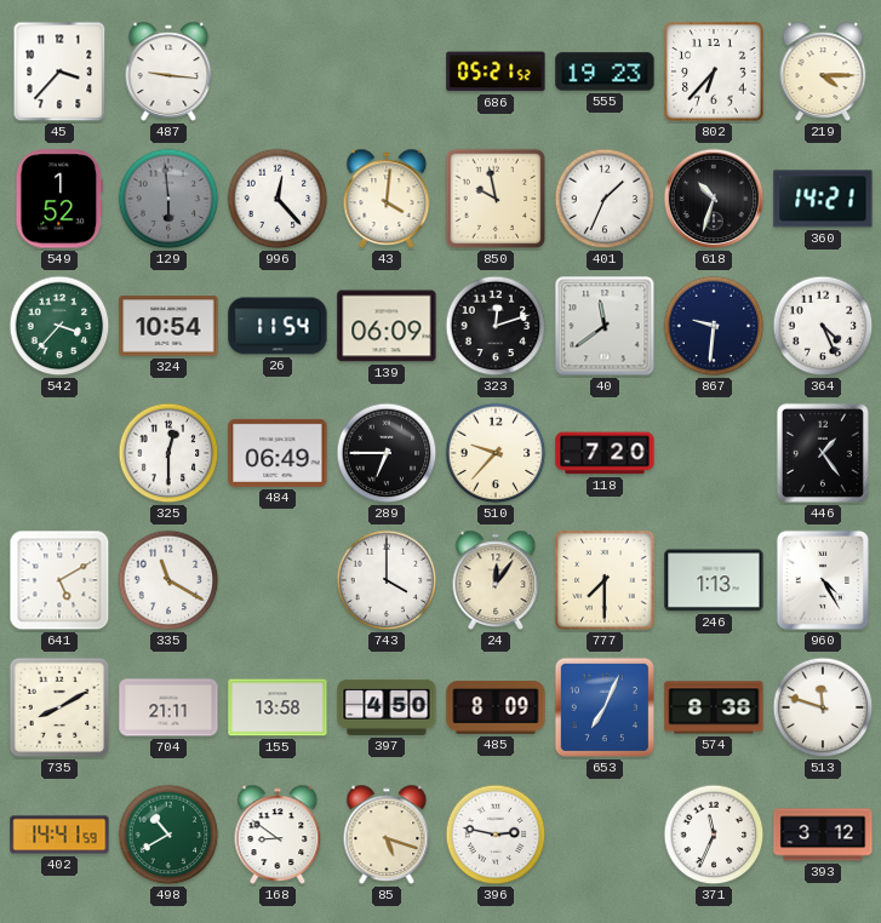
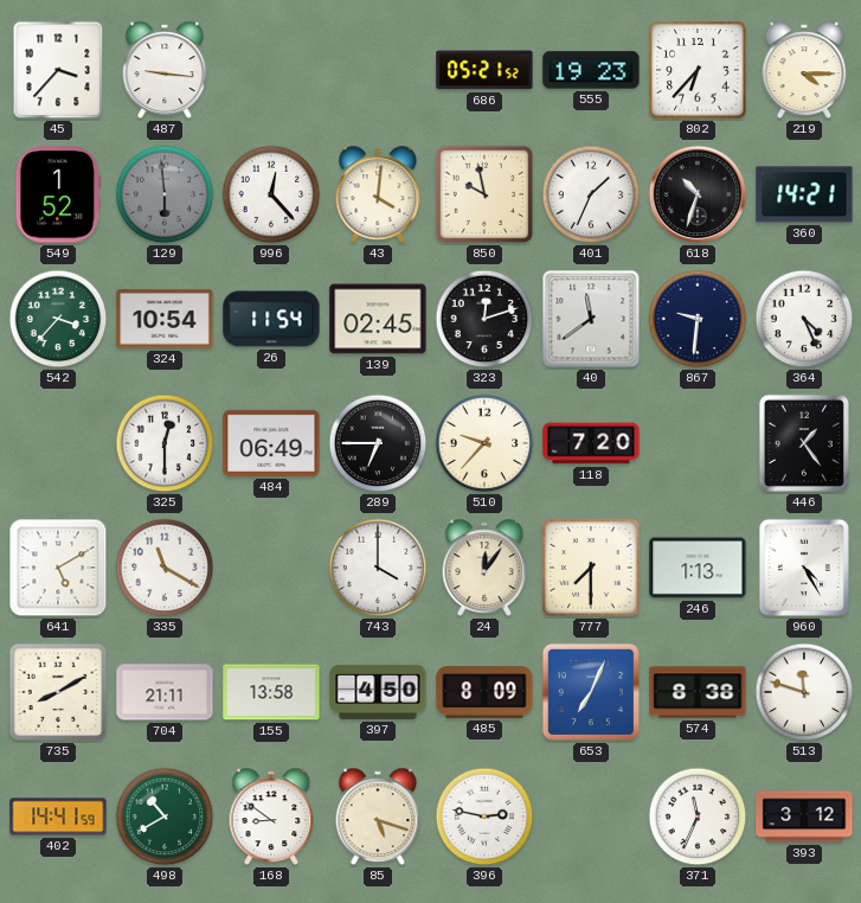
139: 06:09 -> 02:45 (378, 319)
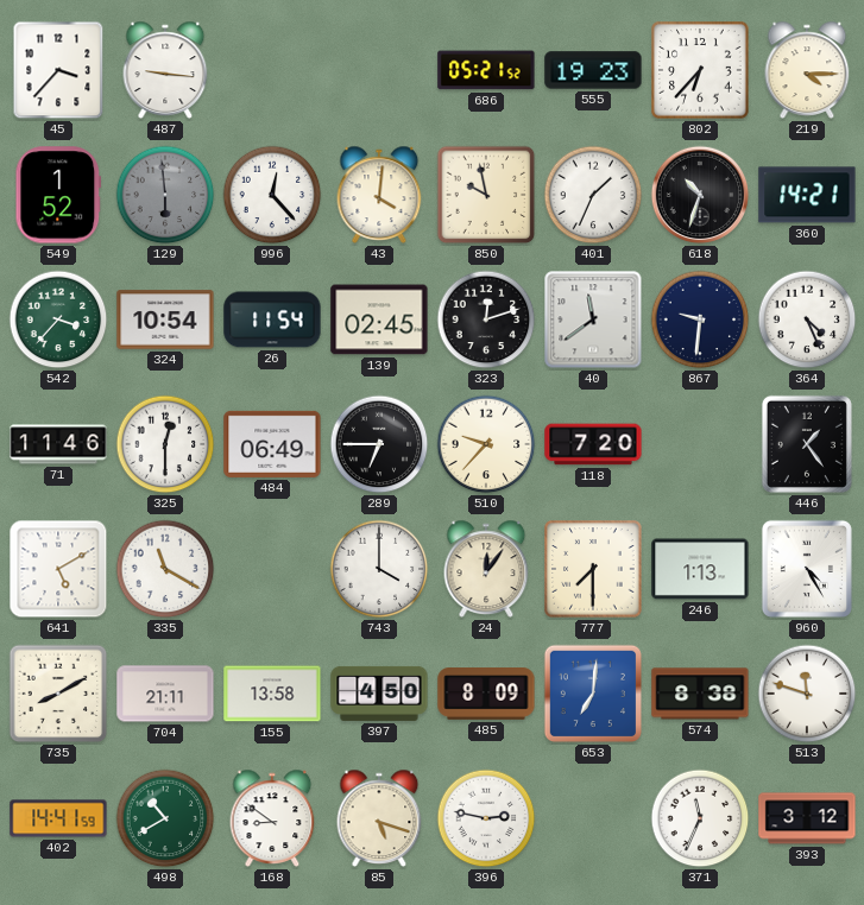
71: none -> 11:46 (58, 444)
653: 7:04 -> 7:01 (593, 694)
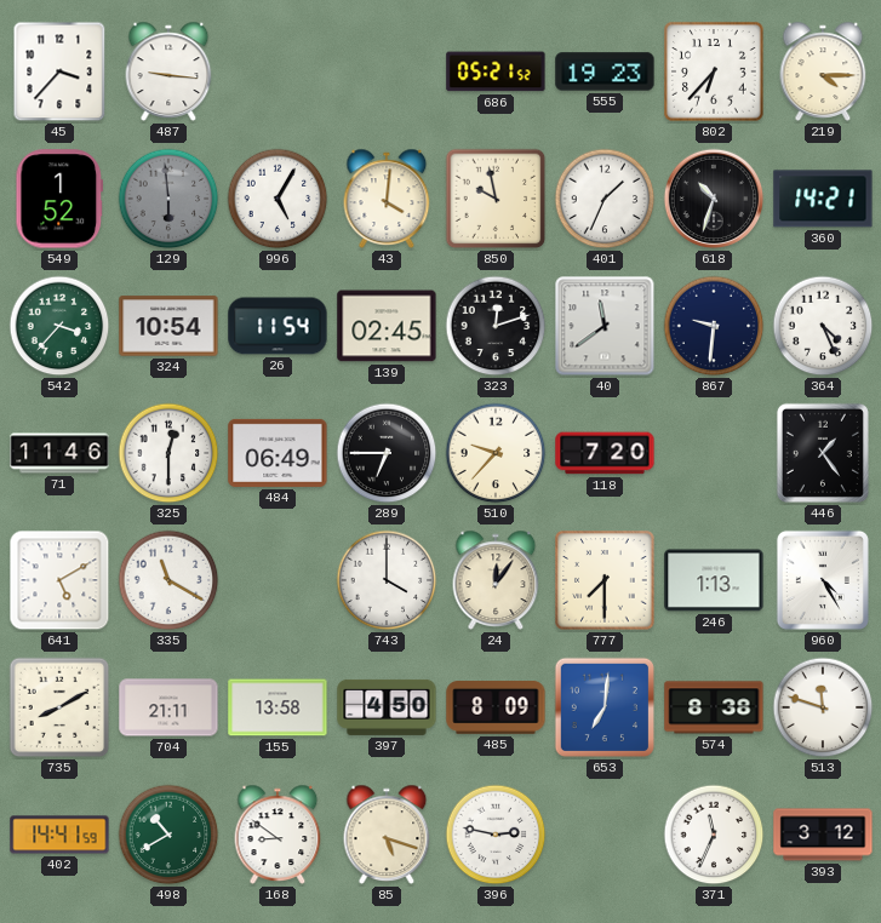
996: 12:23 -> 5:05 (278, 199)
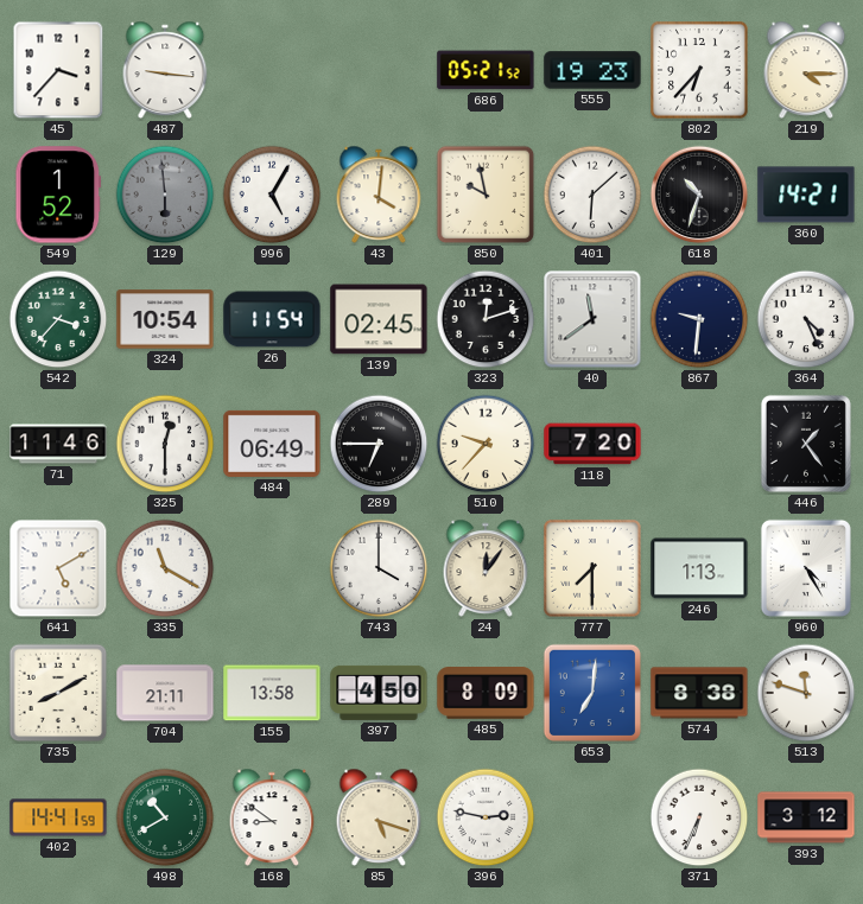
401: 1:34 -> 6:08 (592, 195)
371: 11:34 -> 6:34 (699, 817)
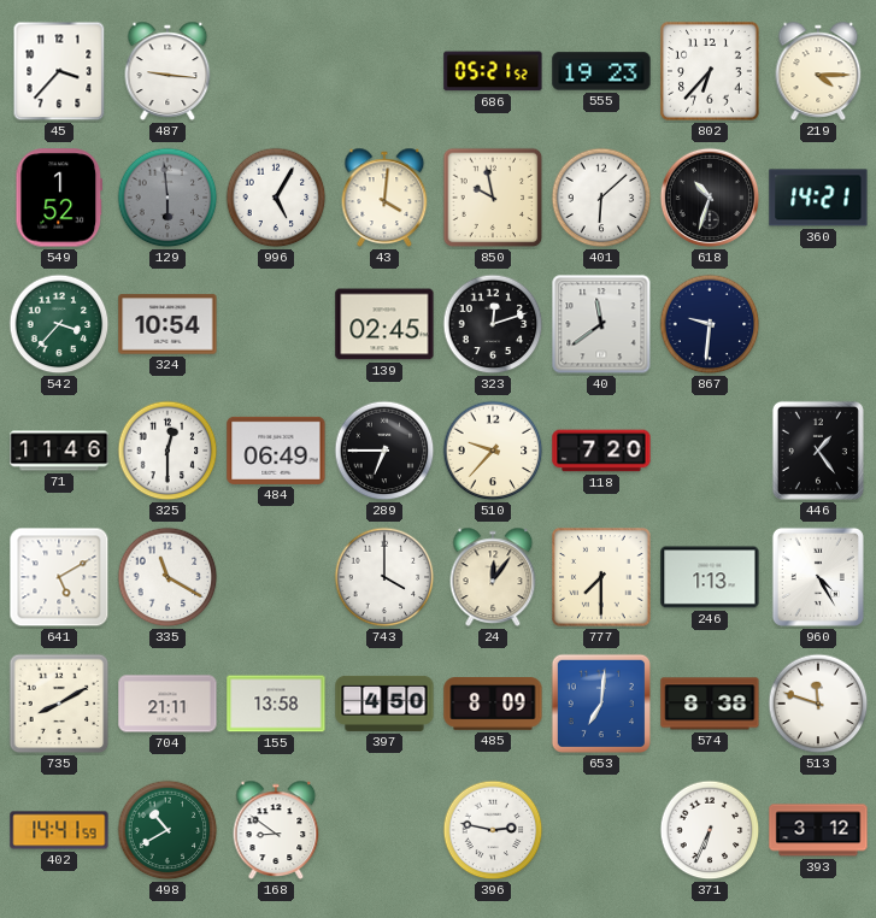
26: 11:54 -> none (272, 319)
364: 4:26 -> none (806, 319)
85: 5:18 -> none (379, 817)
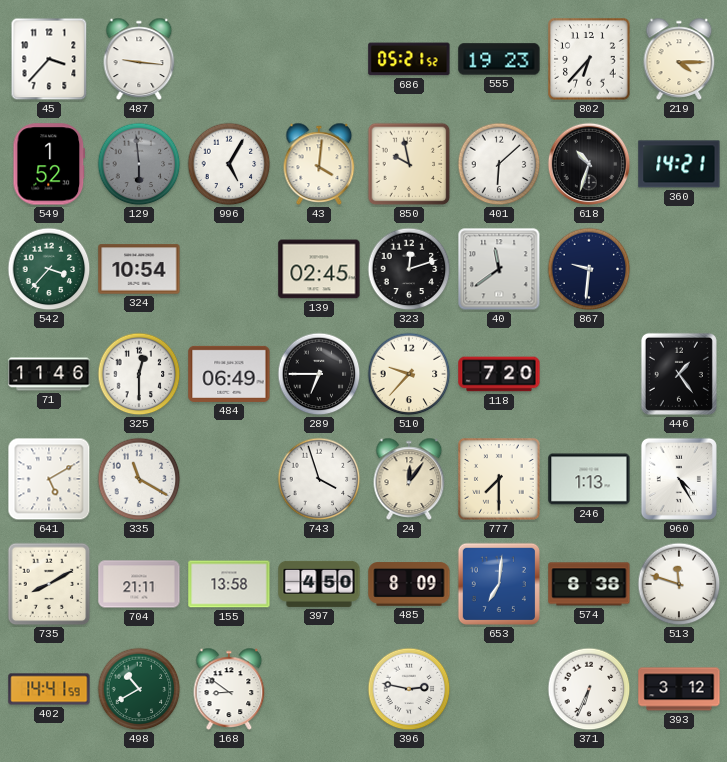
743: 4:00 -> 3:57 (319, 479)
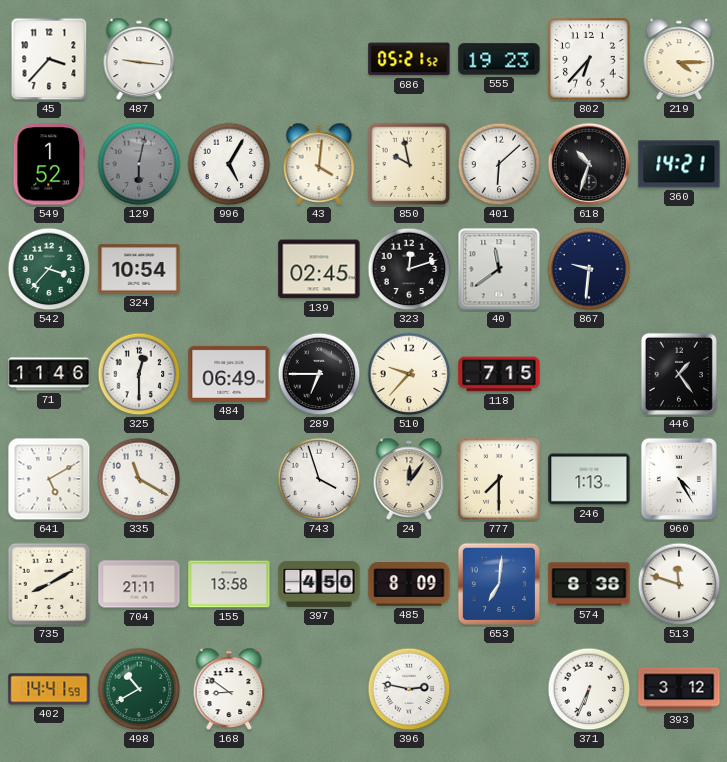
129: 5:59 -> 6:02 (139, 164)
118: 7:20 -> 7:15 (499, 374)
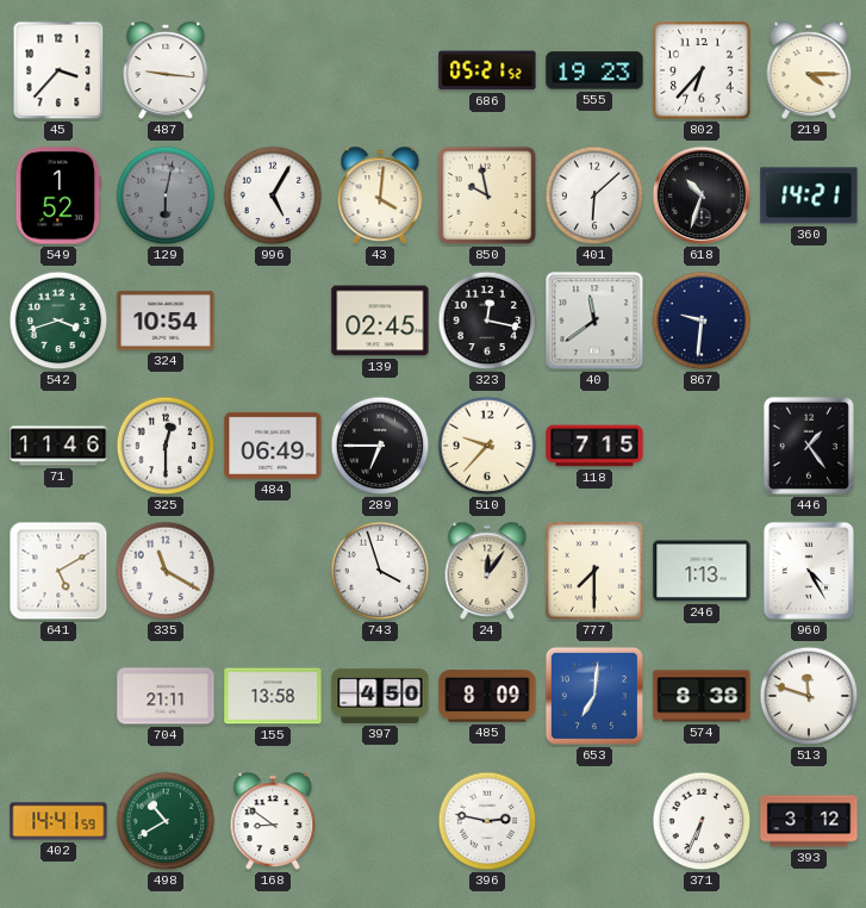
542: 3:37 -> 3:42 (58, 321)
323: 12:12 -> 12:17 (487, 321)
735: 8:10 -> none (49, 584)
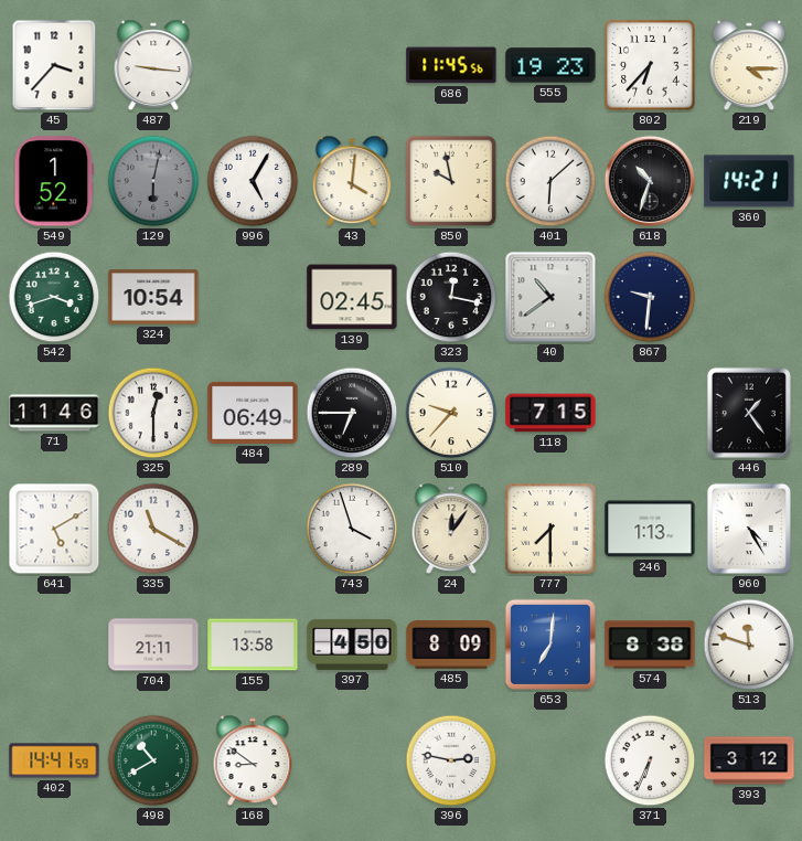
686: 05:21 -> 11:45 (451, 65)
40: 11:39 -> 10:39 (550, 297)
